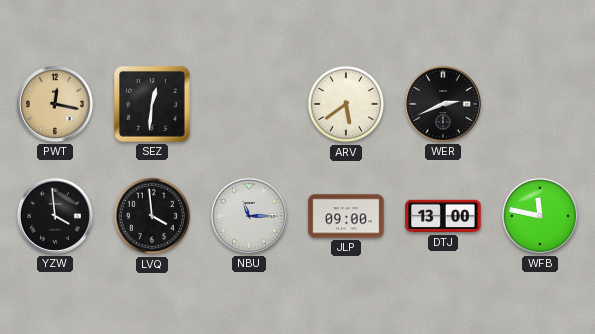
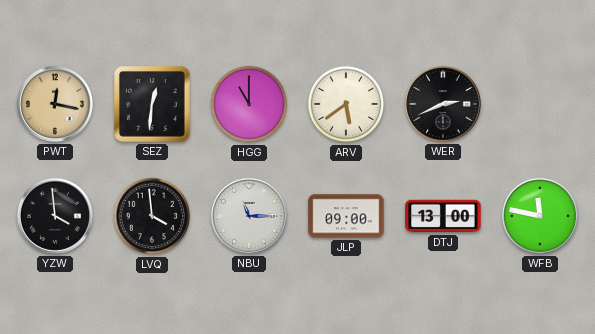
HGG: none -> 11:00 (249, 104)
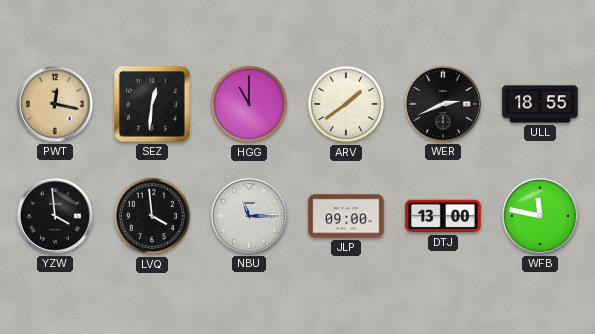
ARV: 5:39 -> 1:39 (346, 104)
ULL: none -> 18:55 (540, 104)
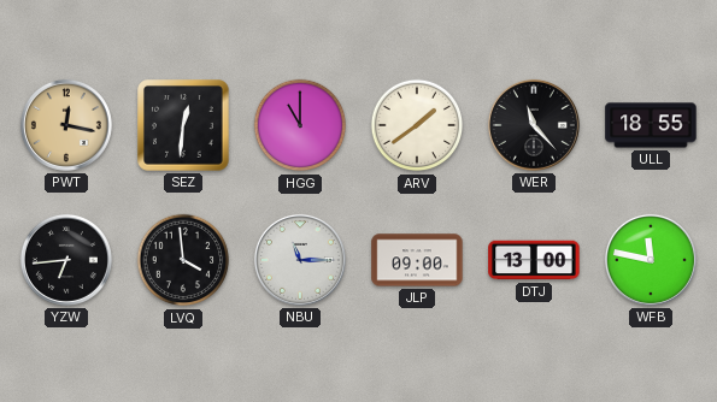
WER: 2:41 -> 11:23 (534, 125)
YZW: 3:59 -> 6:44 (66, 260)
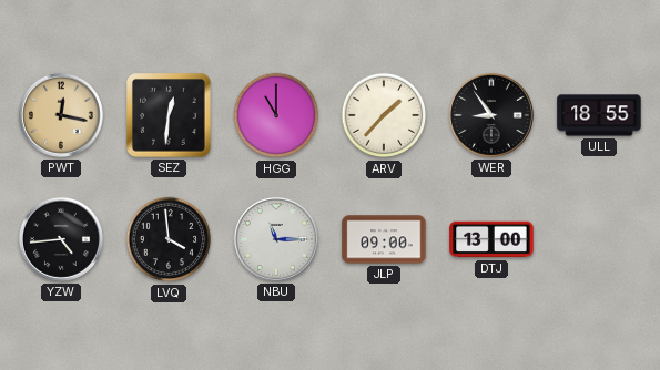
ARV: 1:39 -> 1:37 (384, 115)
WER: 11:23 -> 8:54 (491, 115)
YZW: 6:44 -> 4:44 (61, 239)
WFB: 11:47 -> none (651, 260)
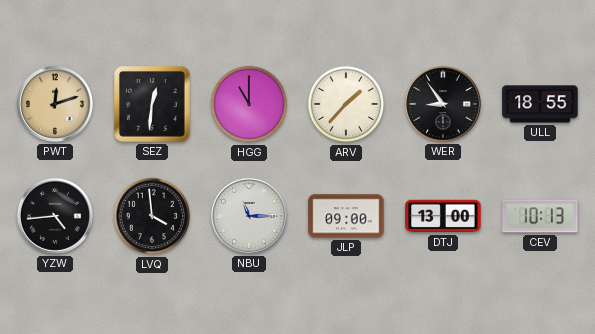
PWT: 12:17 -> 12:12 (55, 104)
CEV: none -> 10:13 (540, 216)
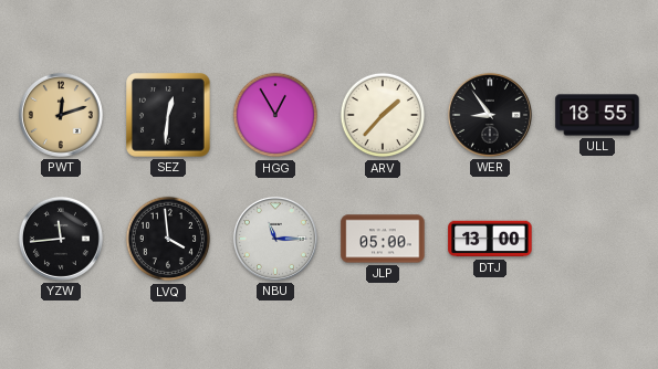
HGG: 11:00 -> 12:55 (275, 115)
YZW: 4:44 -> 11:44 (61, 239)
JLP: 09:00 -> 05:00 (383, 239)
CEV: 10:13 -> none (540, 216)
